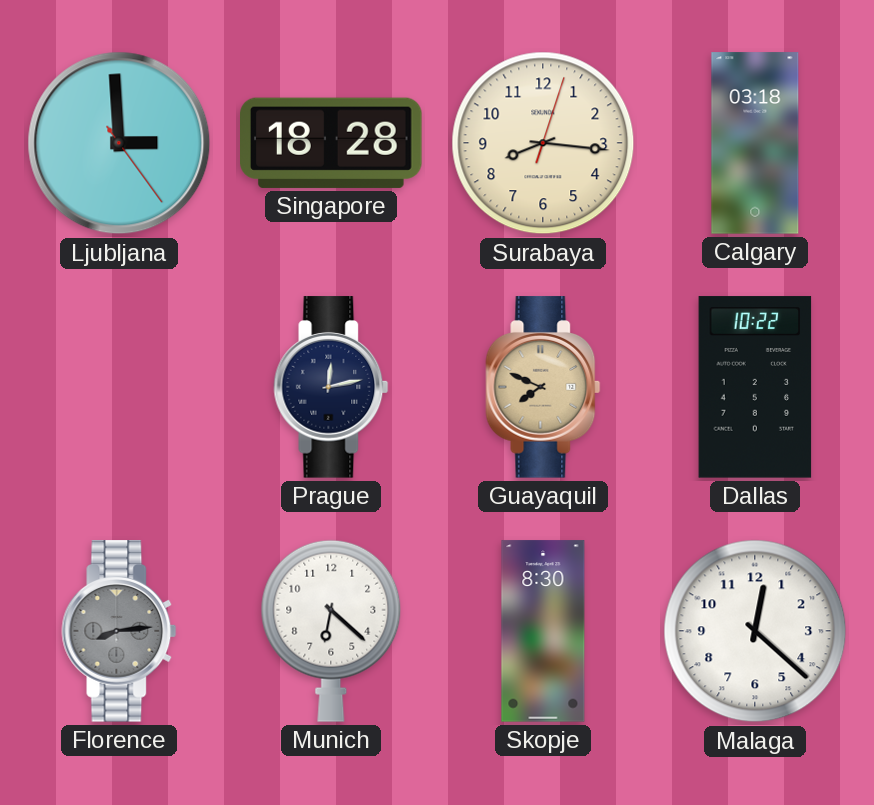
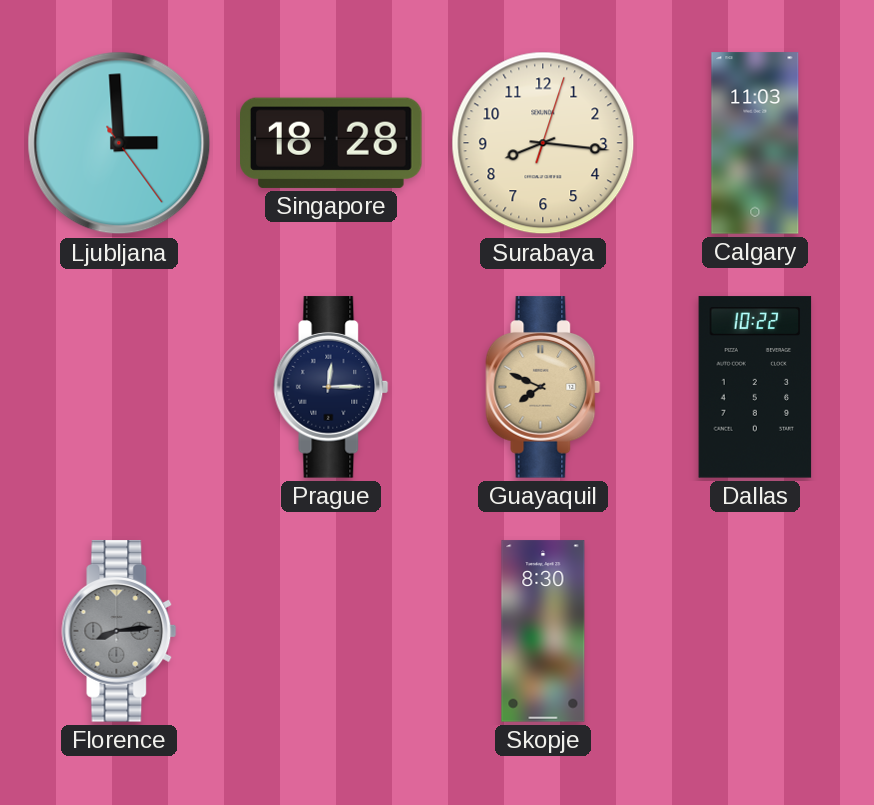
Calgary: 03:18 -> 11:03 (755, 143)
Prague: 12:13 -> 12:15 (331, 387)
Munich: 6:22 -> none (331, 631)
Malaga: 12:22 -> none (755, 631)
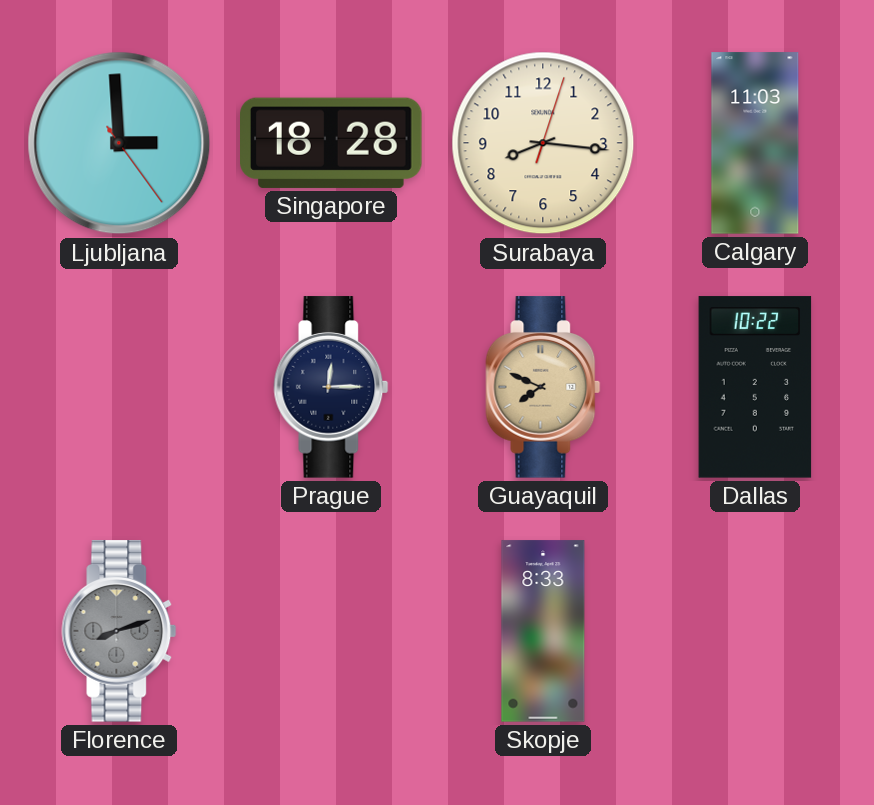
Florence: 8:14 -> 8:12 (119, 631)
Skopje: 8:30 -> 8:33 (543, 631)
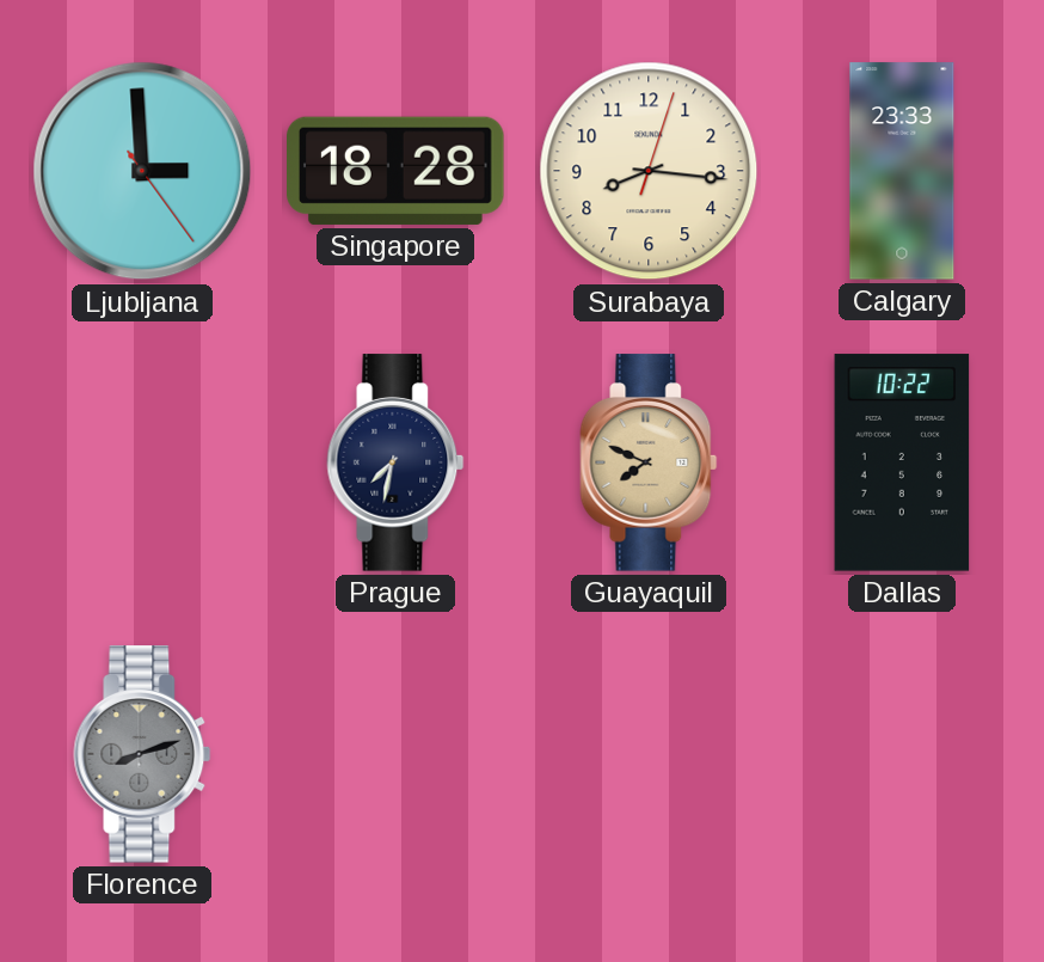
Calgary: 11:03 -> 23:33 (902, 171)
Prague: 12:15 -> 7:32 (395, 462)
Skopje: 8:33 -> none (543, 631)
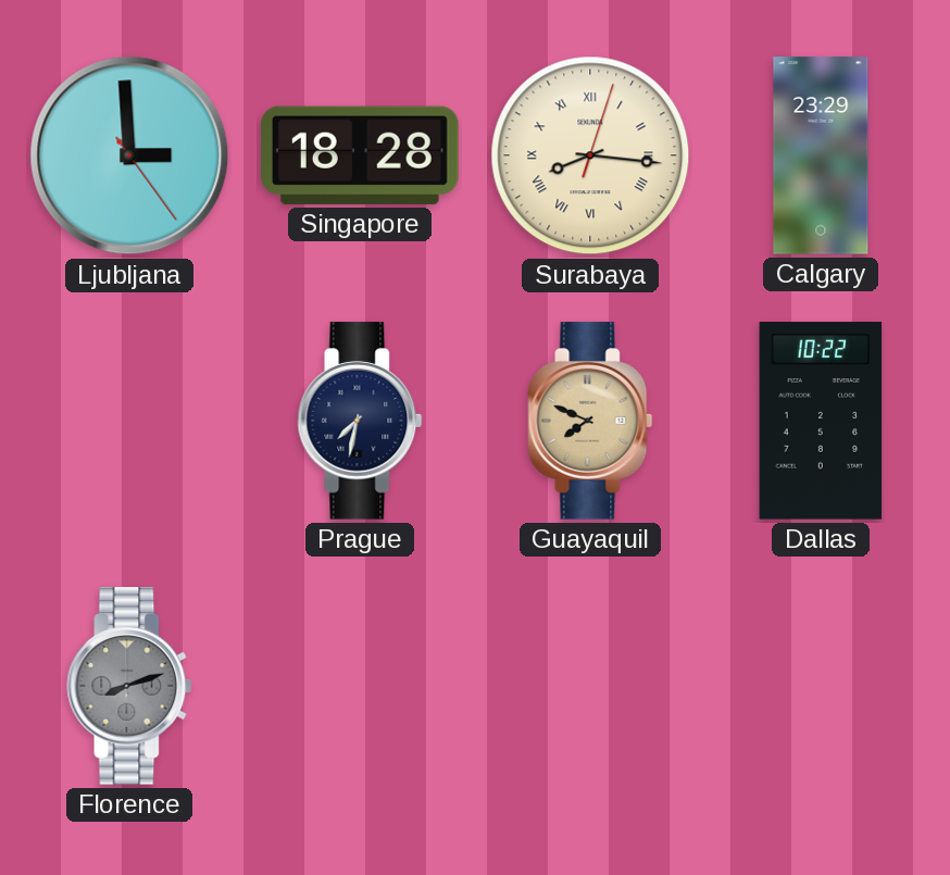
Surabaya numerals: Arabic -> Roman (590, 155)
Calgary: 23:33 -> 23:29 (821, 155)
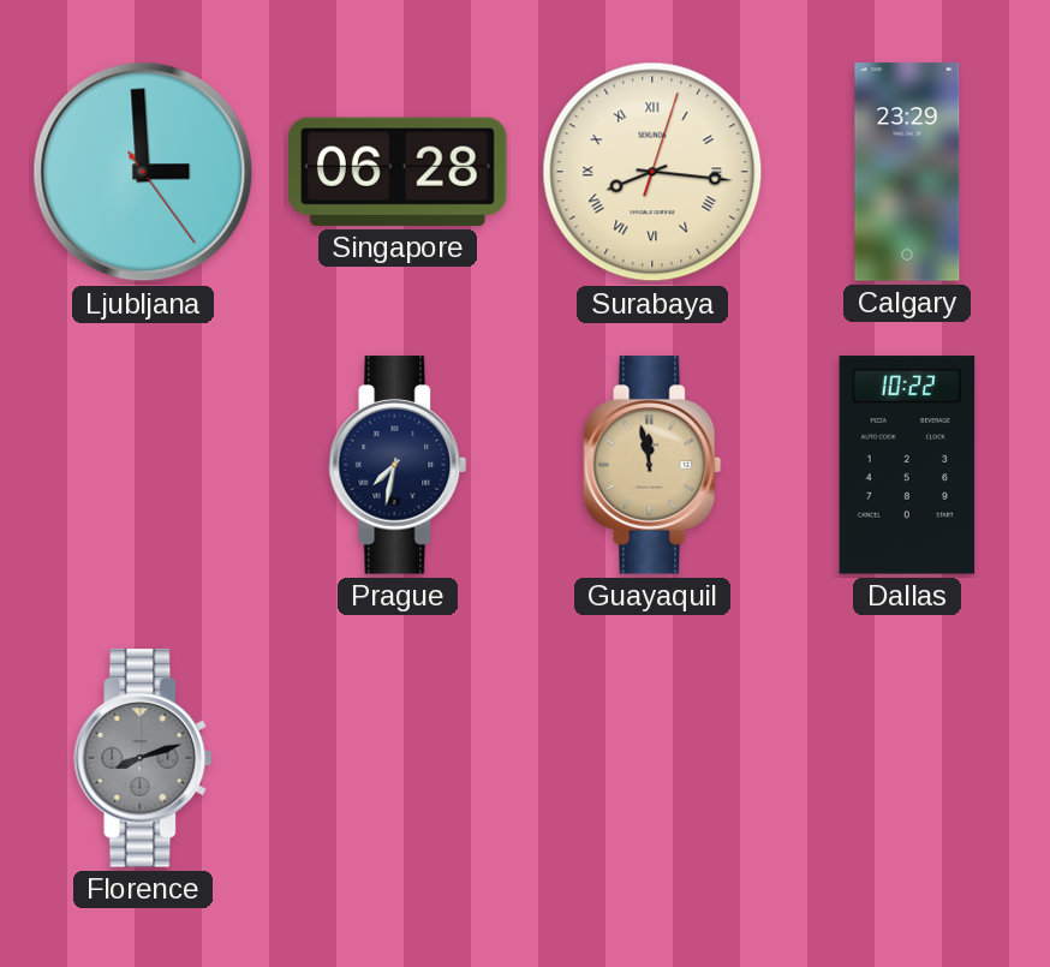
Singapore: 18:28 -> 06:28 (399, 172)
Guayaquil: 7:49 -> 11:58 (652, 465)
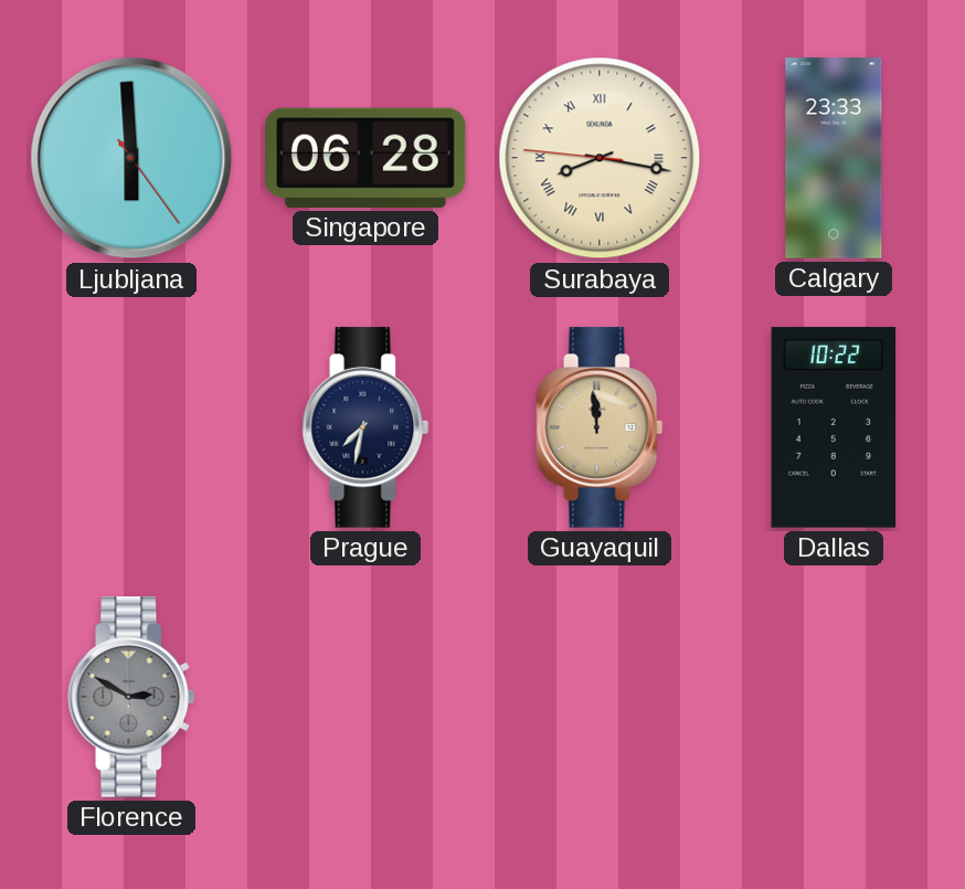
Ljubljana: 2:59 -> 5:59 (131, 158)
Surabaya: 8:16:03 -> 8:16:46 (600, 158)
Calgary: 23:29 -> 23:33 (834, 158)
Guayaquil: 11:58 -> 11:59 (600, 427)
Florence: 8:12 -> 2:50 (131, 697)
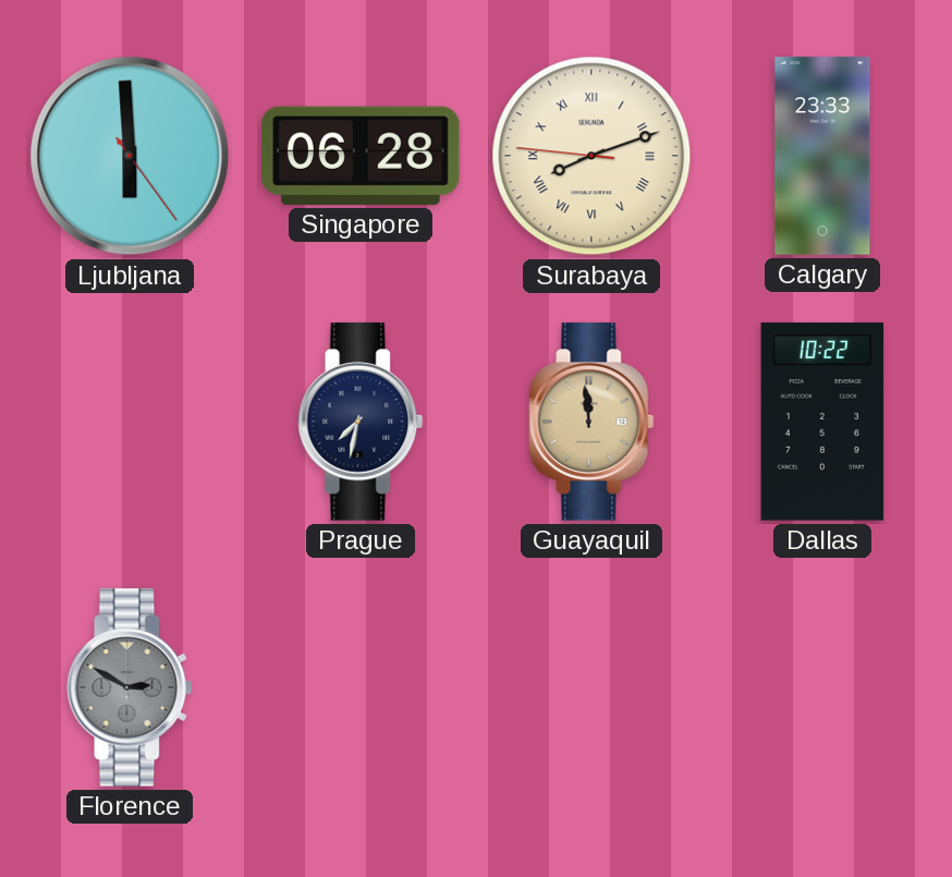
Surabaya: 8:16 -> 8:11 (591, 156)
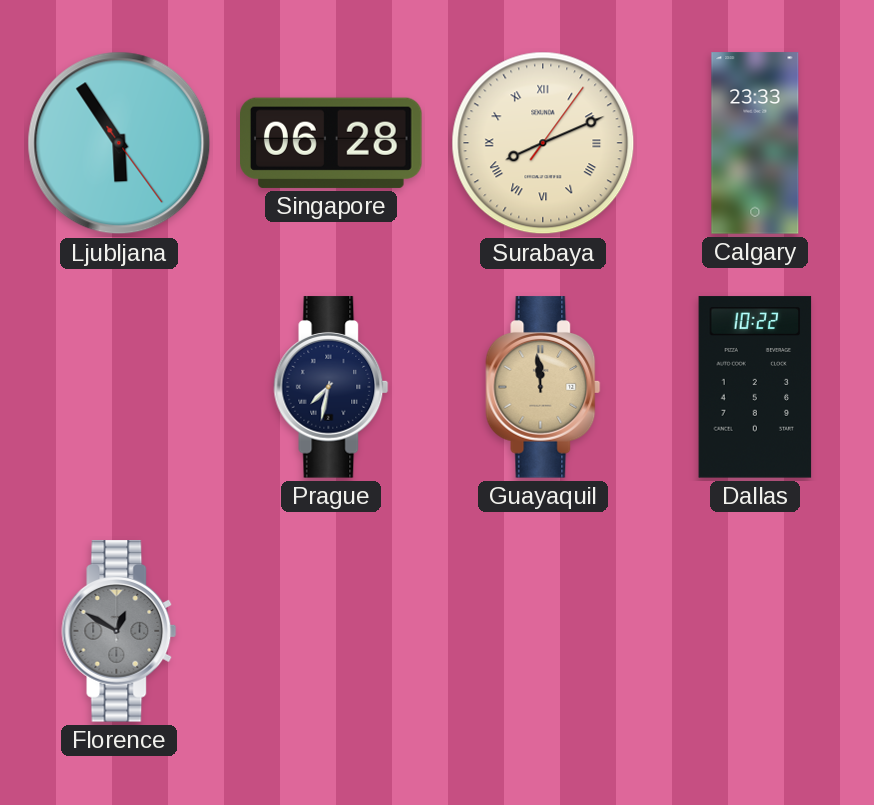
Ljubljana: 5:59 -> 5:54 (119, 143)
Surabaya: 8:11:46 -> 8:11:06 (543, 143)
Florence: 2:50 -> 12:50 (119, 631)
